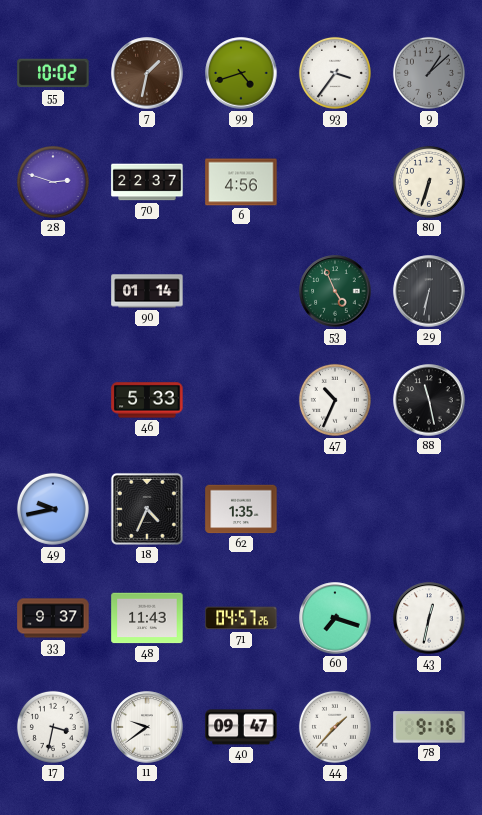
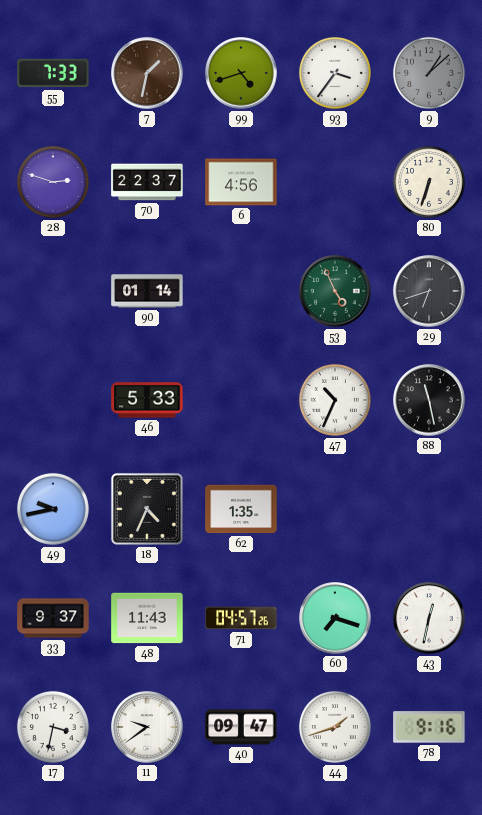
55: 10:02 -> 7:33 (53, 73)
29: 6:32 -> 6:42 (429, 291)
44: 1:37 -> 1:42 (335, 727)
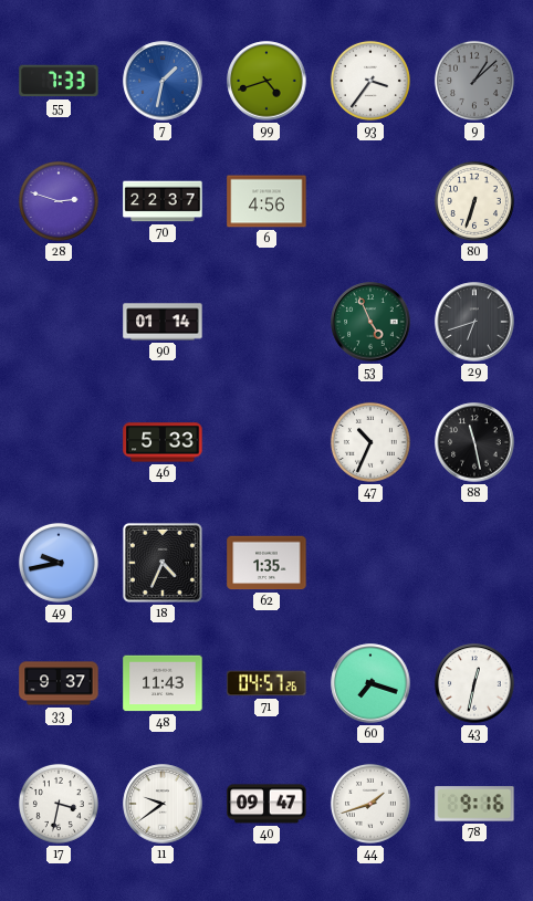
7 dial: brown -> blue (163, 81)
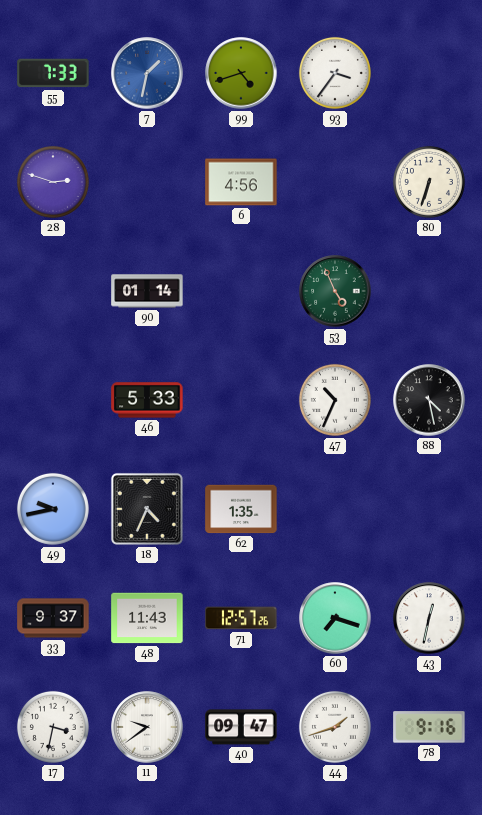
9: 1:08 -> none (474, 81)
70: 22:37 -> none (163, 201)
29: 6:42 -> none (474, 322)
88: 11:28 -> 4:28 (429, 400)
71: 04:57 -> 12:57 (241, 618)
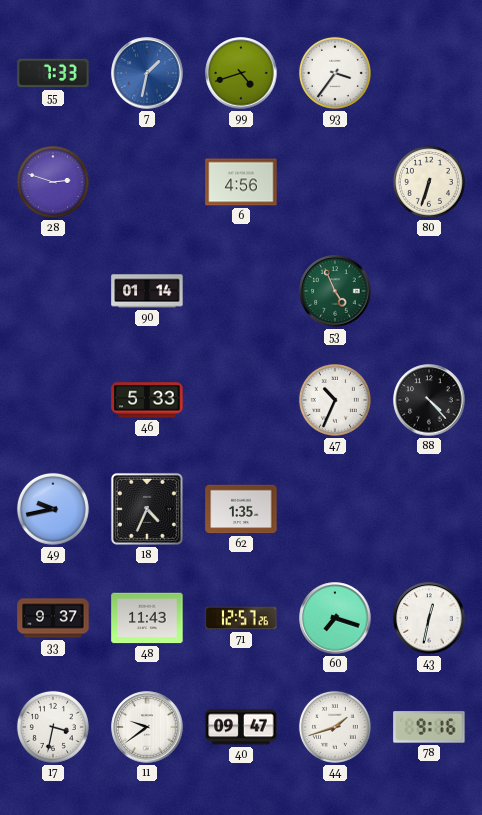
88: 4:28 -> 4:23 (429, 400)
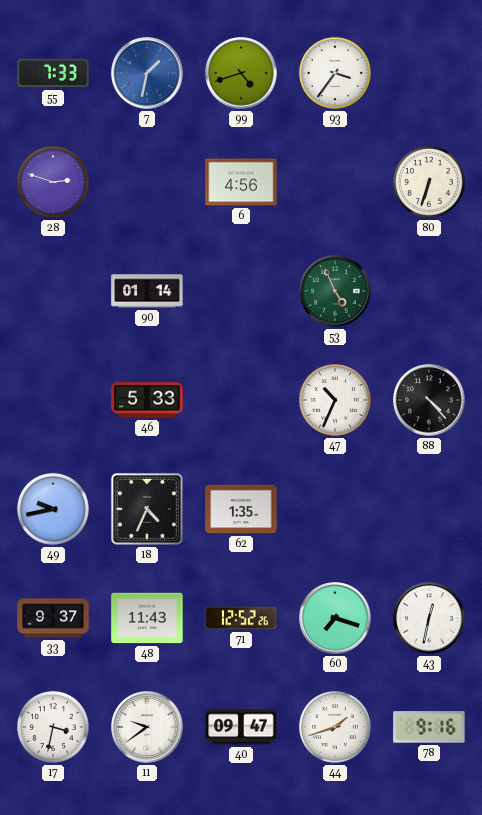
71: 12:57 -> 12:52 (241, 618)
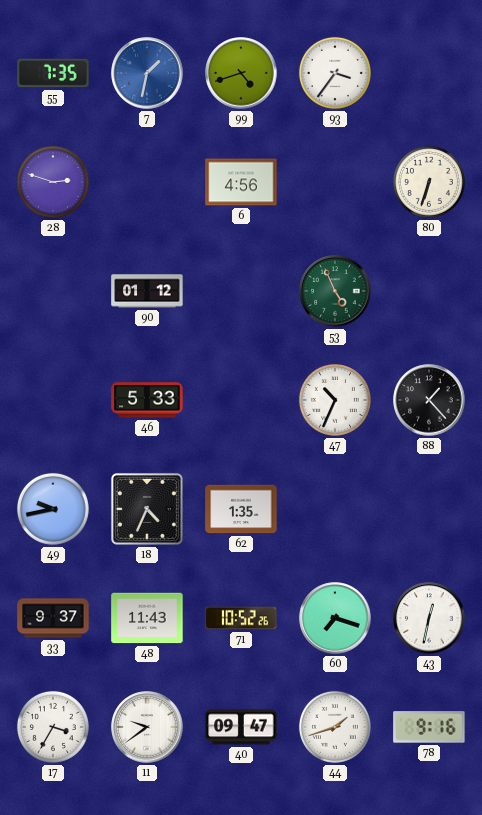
55: 7:33 -> 7:35 (53, 73)
90: 01:14 -> 01:12 (147, 291)
88: 4:23 -> 1:23 (429, 400)
71: 12:52 -> 10:52 (241, 618)
17: 3:32 -> 3:35 (53, 727)
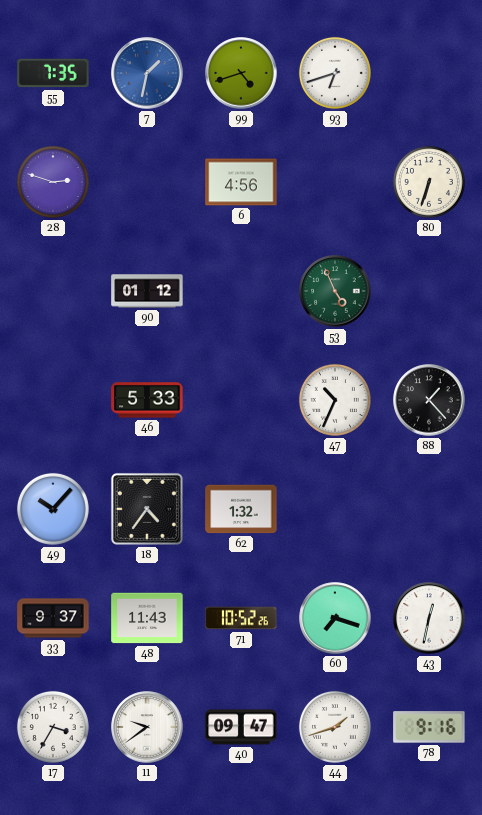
93: 3:36 -> 6:42 (335, 73)
49: 9:43 -> 10:07 (53, 509)
18: 4:34 -> 4:36 (147, 509)
62: 1:35 -> 1:32 (241, 509)
